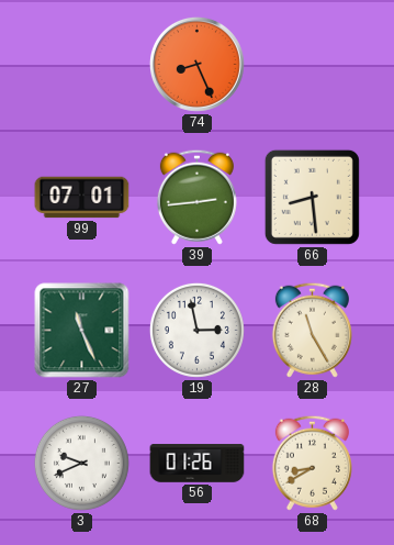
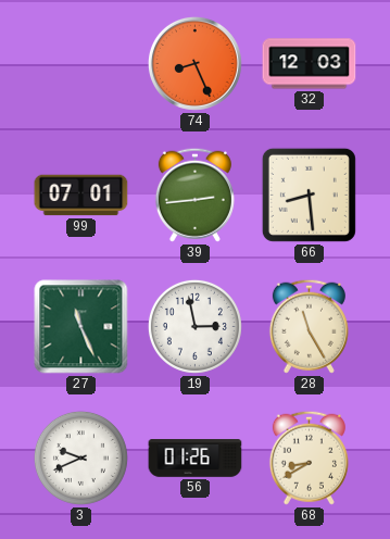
32: none -> 12:03 (310, 64)
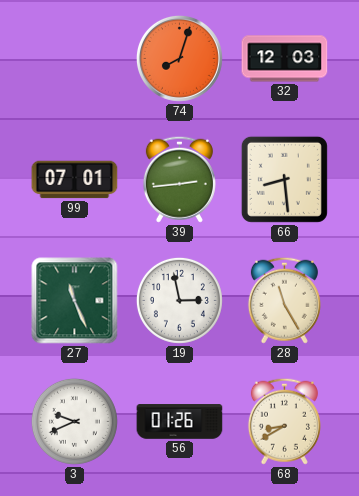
74: 8:26 -> 8:03 (179, 58)
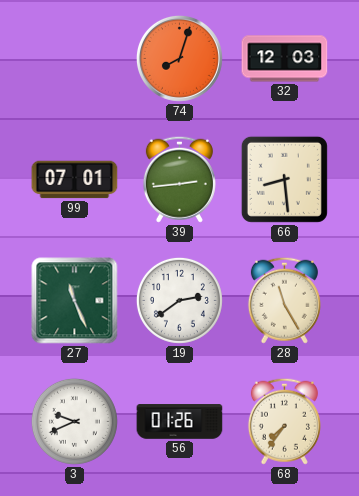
19: 2:58 -> 2:39 (179, 300)
68: 8:40 -> 7:36 (284, 421)
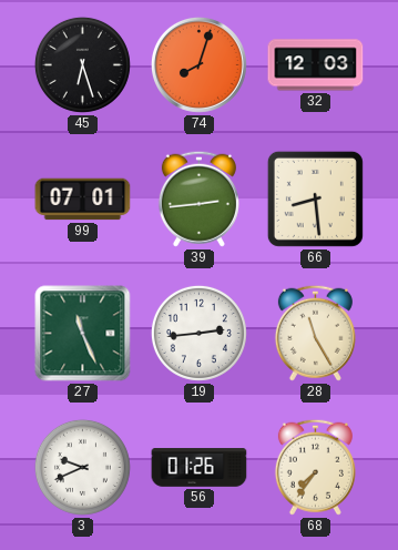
45: none -> 6:27 (82, 64)
19: 2:39 -> 2:44 (198, 333)
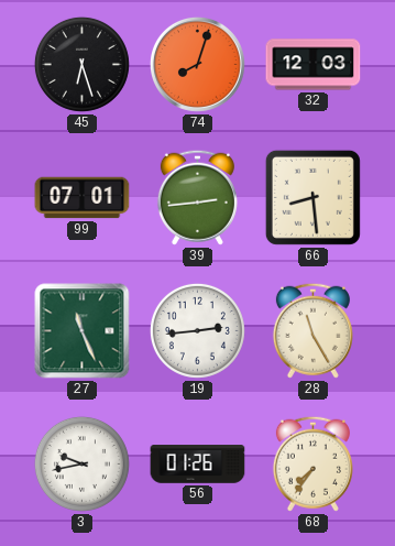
3: 9:41 -> 9:43 (81, 463)
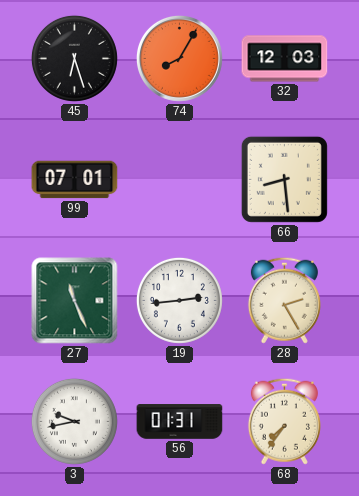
74: 8:03 -> 8:05 (179, 58)
39: 2:44 -> none (197, 197)
28: 11:25 -> 2:25 (284, 300)
56: 01:26 -> 01:31 (180, 422)
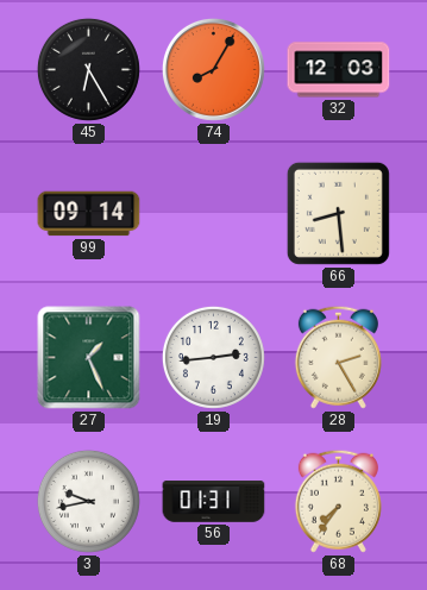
45: 6:27 -> 6:25 (88, 69)
99: 07:01 -> 09:14 (89, 214)
27: 11:26 -> 1:26 (89, 358)
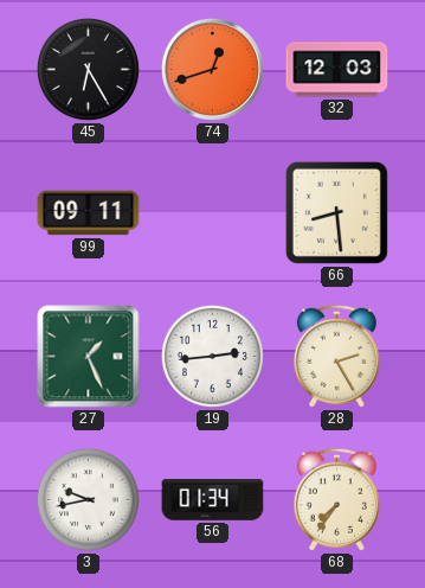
74: 8:05 -> 12:42 (212, 69)
99: 09:14 -> 09:11 (89, 213)
56: 01:31 -> 01:34 (213, 500)
